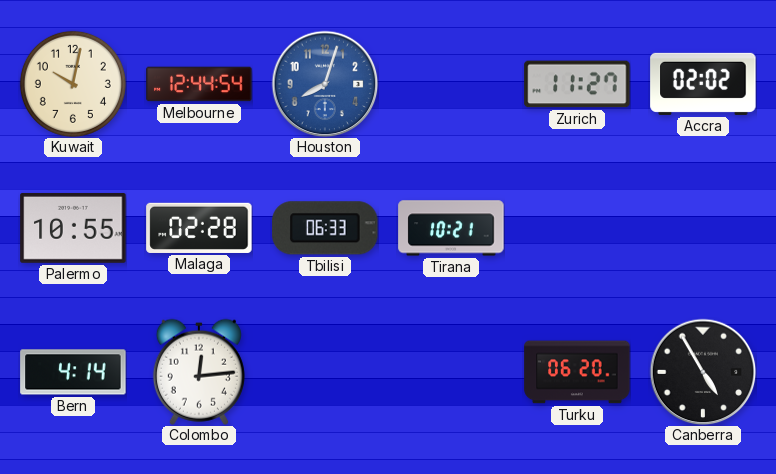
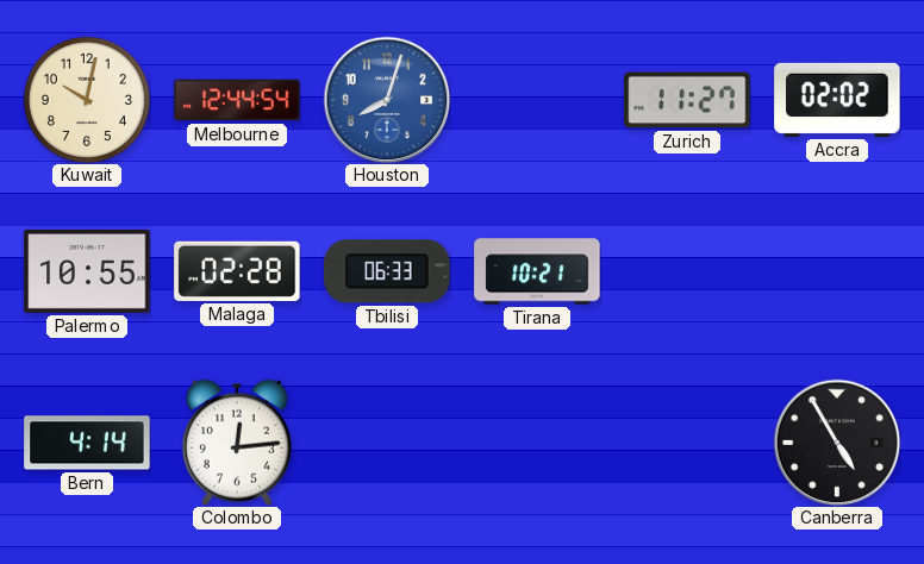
Turku: 06:20 -> none (577, 372)
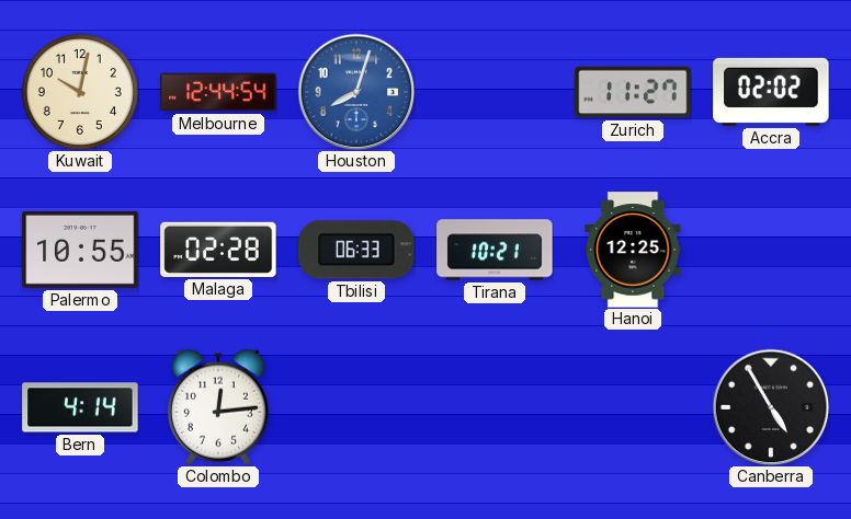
Hanoi: none -> 12:25 (633, 250)
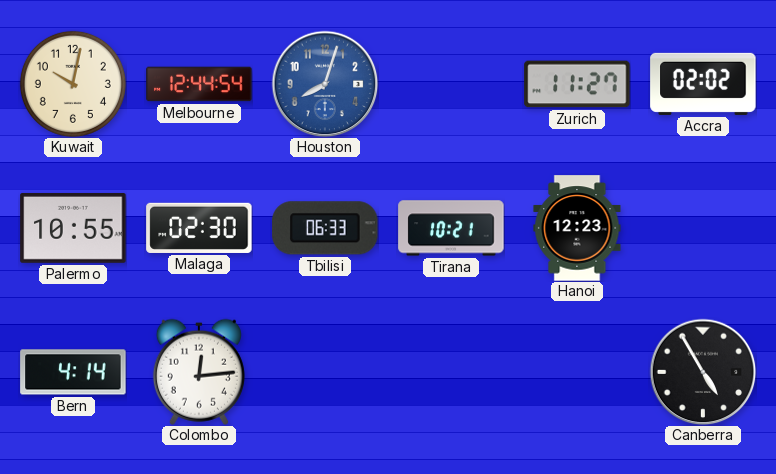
Malaga: 02:28 -> 02:30 (199, 228)
Hanoi: 12:25 -> 12:23 (577, 228)
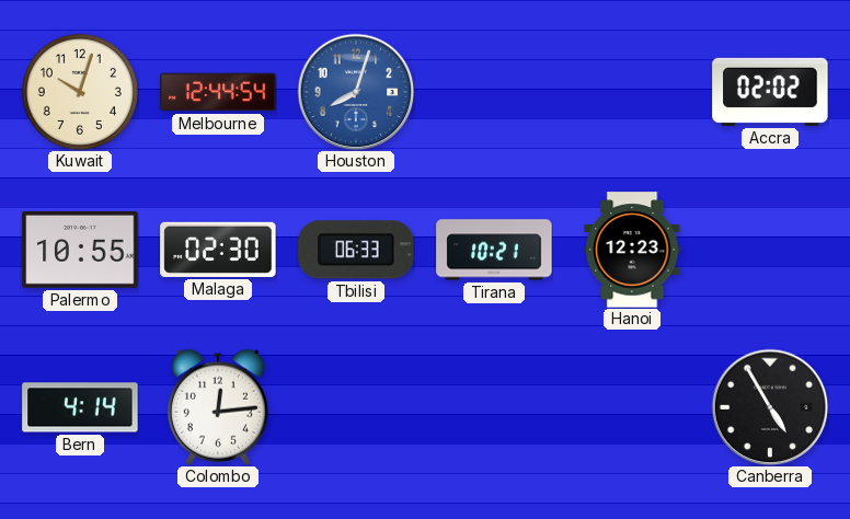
Kuwait: 10:02 -> 10:03 (80, 92)
Zurich: 11:27 -> none (577, 84)
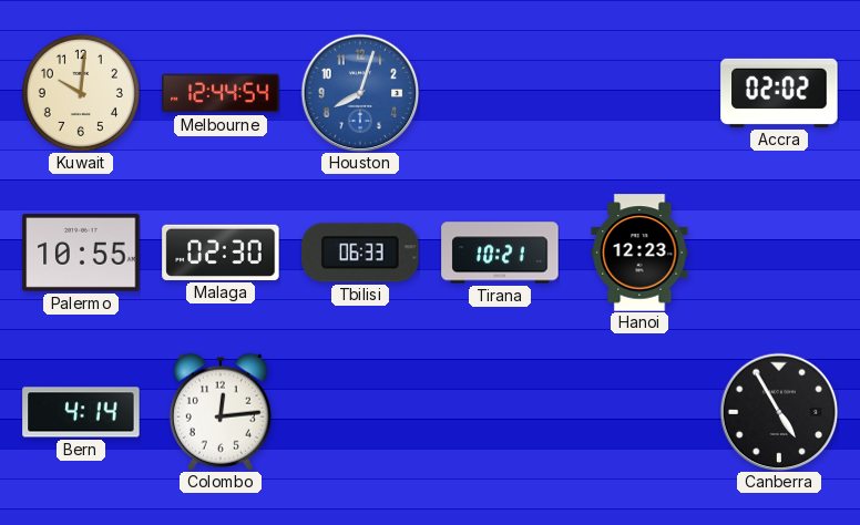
Kuwait: 10:03 -> 10:01 (81, 93)
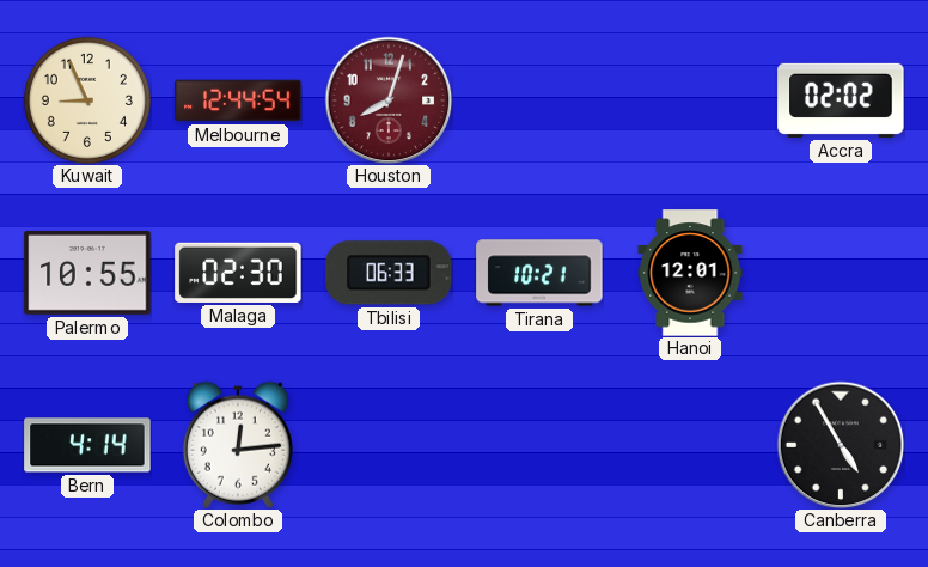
Kuwait: 10:01 -> 8:56 (87, 100)
Houston dial: blue -> burgundy (389, 100)
Hanoi: 12:23 -> 12:01 (690, 273)
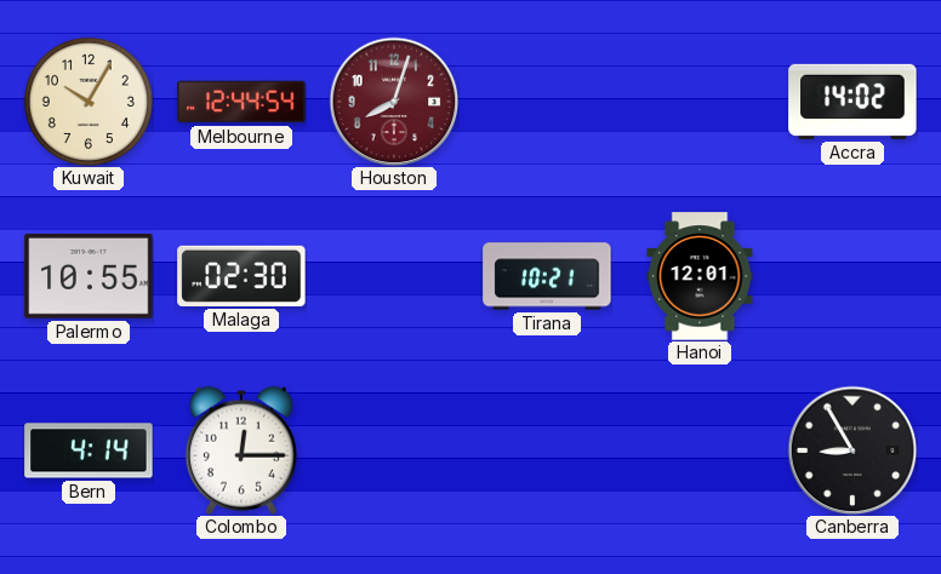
Kuwait: 8:56 -> 10:05 (89, 102)
Accra: 02:02 -> 14:02 (852, 102)
Tbilisi: 06:33 -> none (389, 273)
Colombo: 12:14 -> 12:15 (241, 450)
Canberra: 4:55 -> 8:55 (852, 450)
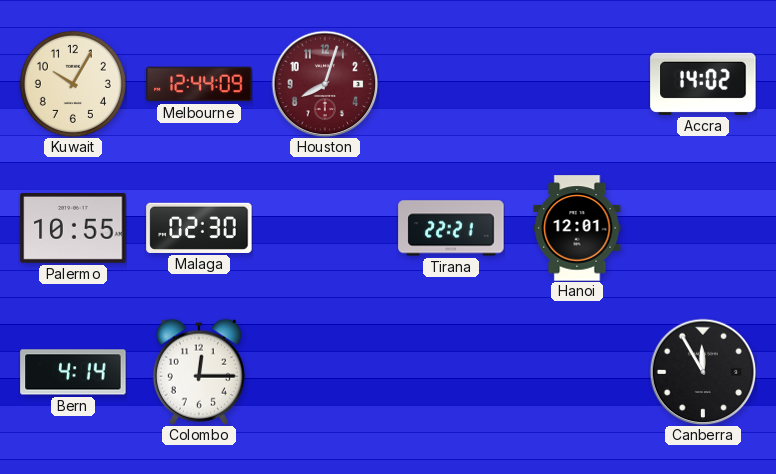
Melbourne: 12:44:54 -> 12:44:09 (199, 84)
Tirana: 10:21 -> 22:21 (451, 228)
Canberra: 8:55 -> 11:55 (703, 372)
